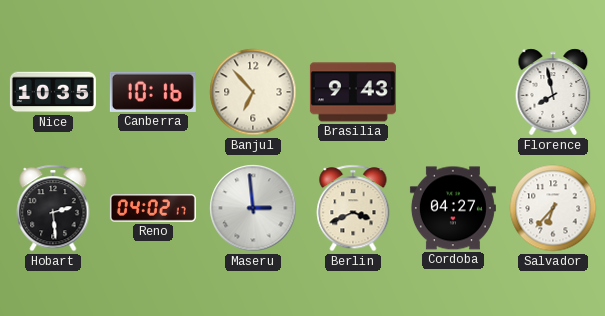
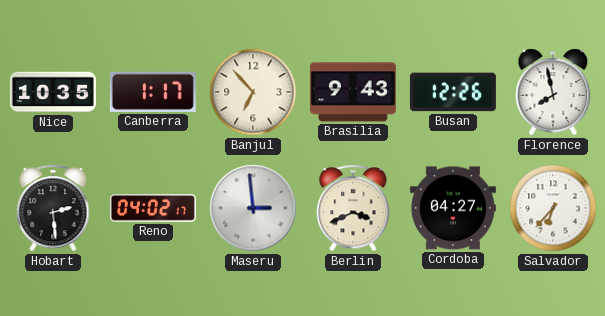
Canberra: 10:16 -> 1:17 (153, 92)
Busan: none -> 12:26 (453, 92)
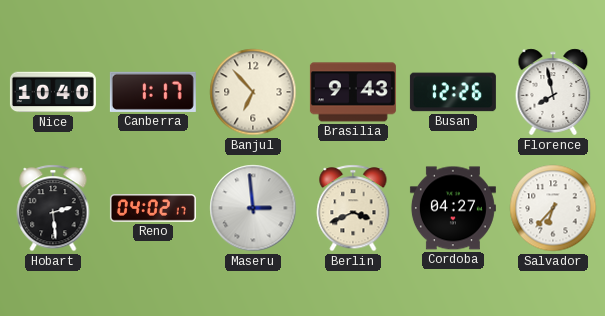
Nice: 10:35 -> 10:40 (53, 92)
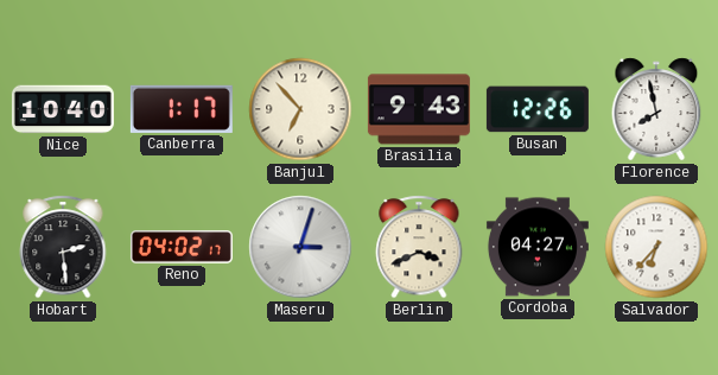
Maseru: 2:59 -> 3:03 (300, 247)
